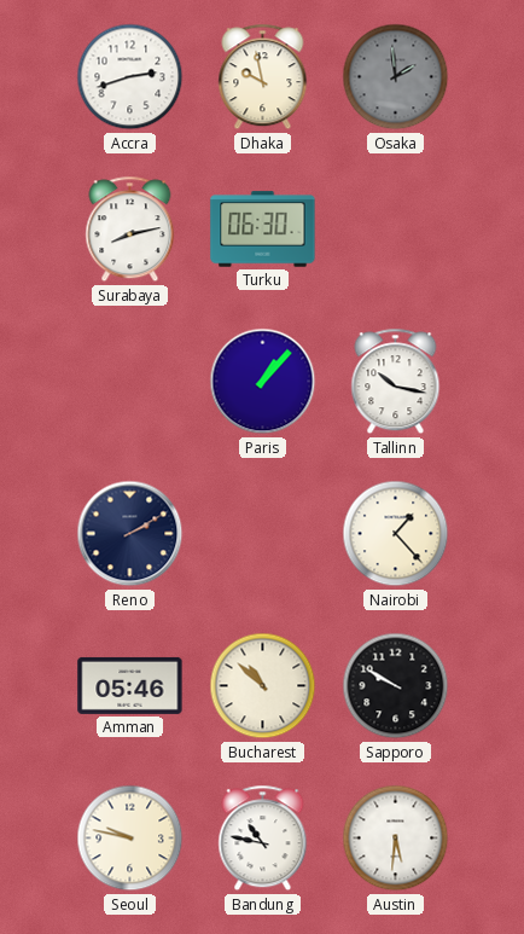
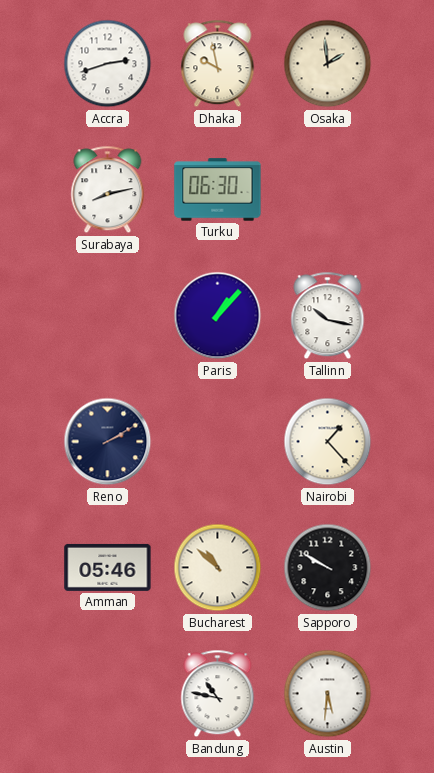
Osaka dial: grey -> cream (328, 64)
Seoul: 9:47 -> none (130, 839)
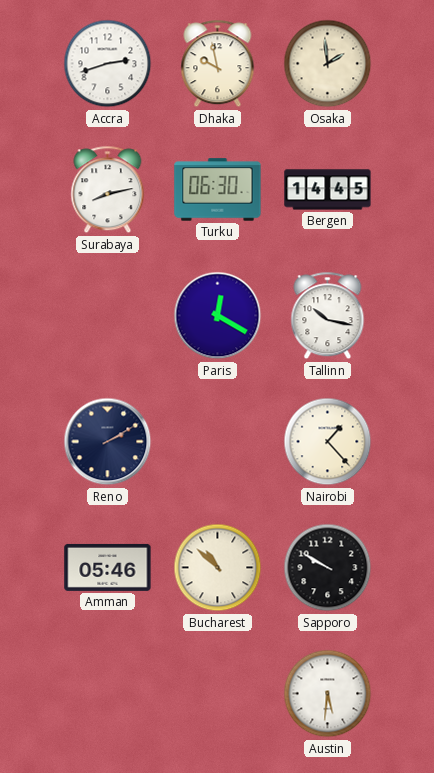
Bergen: none -> 14:45 (328, 190)
Paris: 1:07 -> 12:20 (218, 316)
Bandung: 10:47 -> none (218, 694)
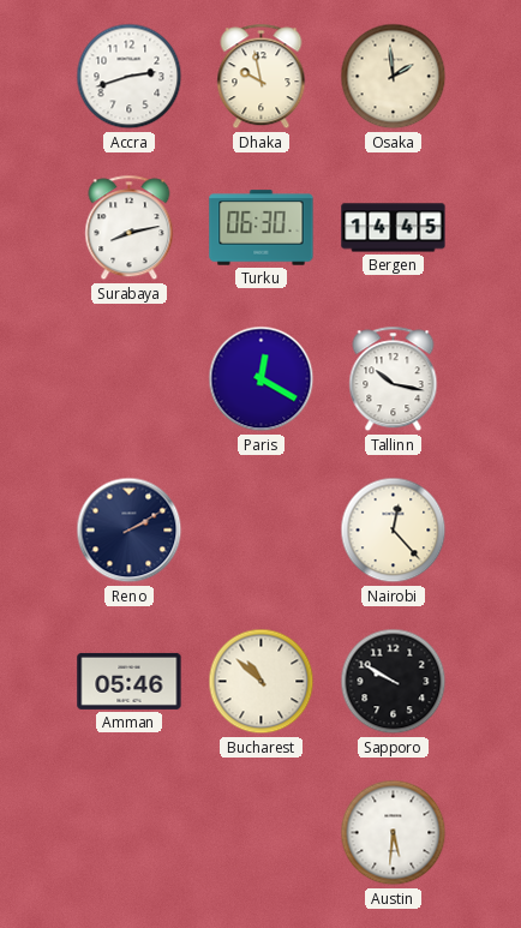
Nairobi: 1:23 -> 12:23 (394, 531)
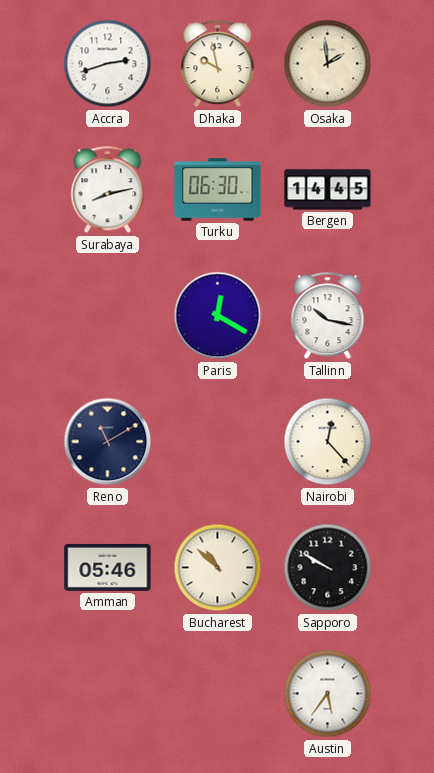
Reno: 2:10 -> 11:10 (108, 442)
Austin: 5:31 -> 5:36 (328, 694)
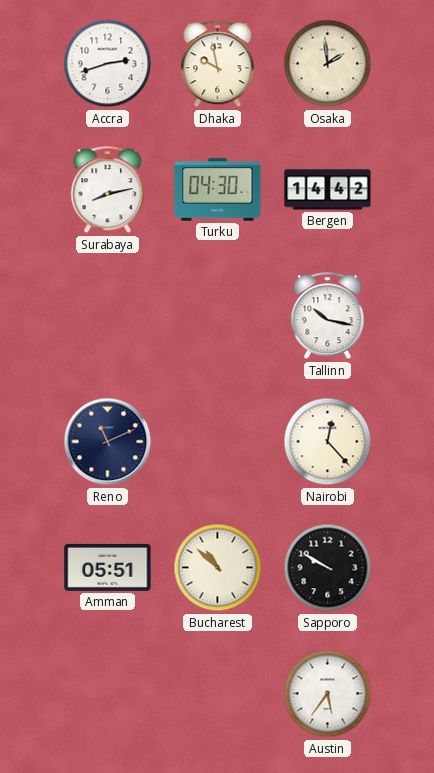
Turku: 06:30 -> 04:30 (218, 190)
Bergen: 14:45 -> 14:42 (328, 190)
Paris: 12:20 -> none (218, 316)
Reno: 11:10 -> 11:11 (108, 442)
Amman: 05:46 -> 05:51 (108, 567)
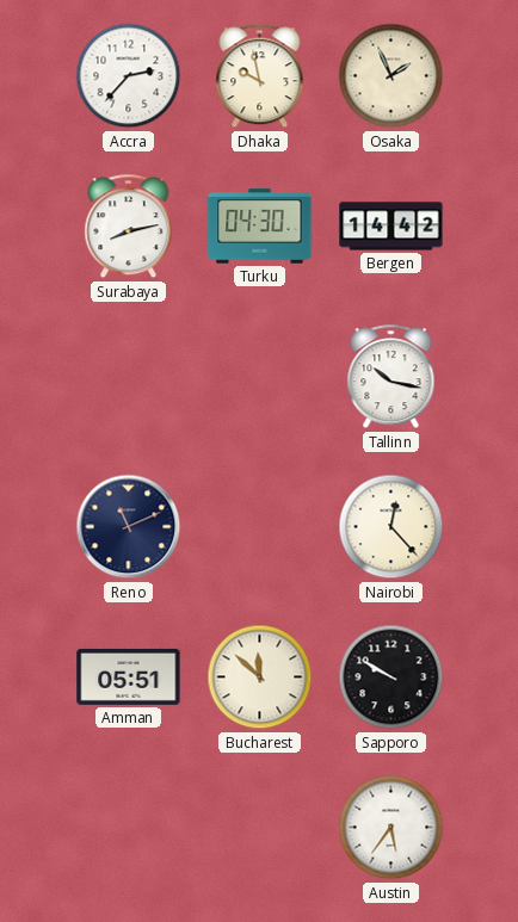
Accra: 2:42 -> 2:37 (129, 76)
Osaka: 1:59 -> 1:56 (391, 76)
Bucharest: 10:52 -> 11:52 (260, 677)
